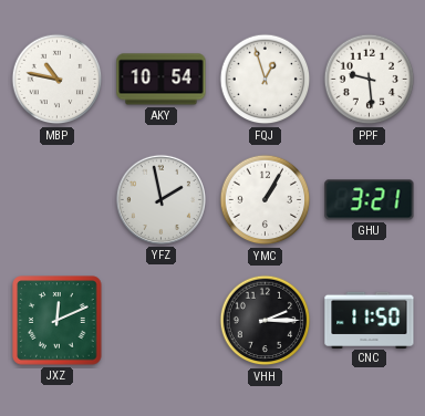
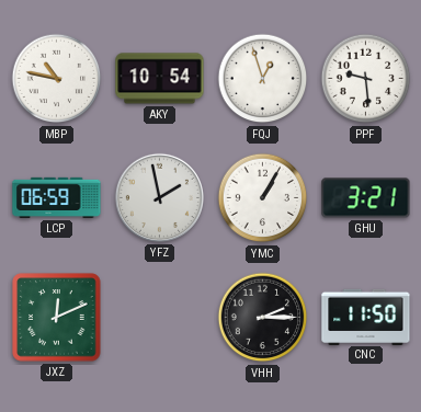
LCP: none -> 06:59 (57, 197)
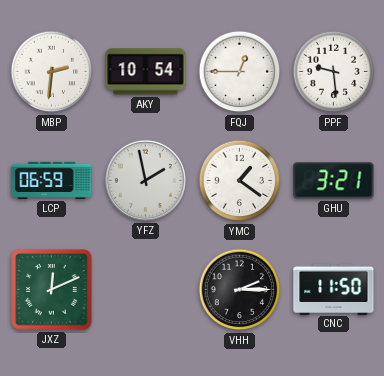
MBP: 10:47 -> 2:31 (52, 72)
FQJ: 12:57 -> 12:45 (240, 72)
YMC: 1:05 -> 1:21 (240, 181)
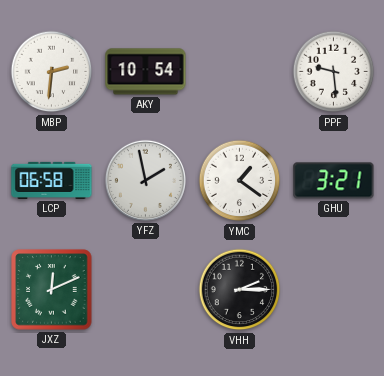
FQJ: 12:45 -> none (240, 72)
LCP: 06:59 -> 06:58 (52, 180)
CNC: 11:50 -> none (334, 289)
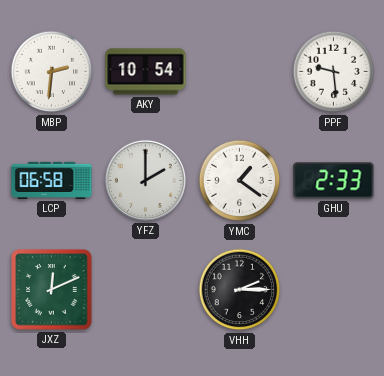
YFZ: 1:58 -> 2:00 (145, 180)
GHU: 3:21 -> 2:33 (334, 181)
